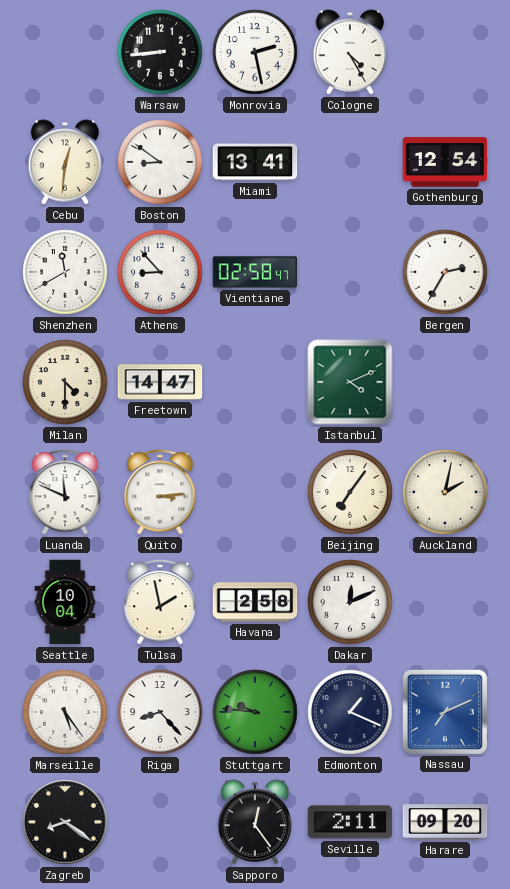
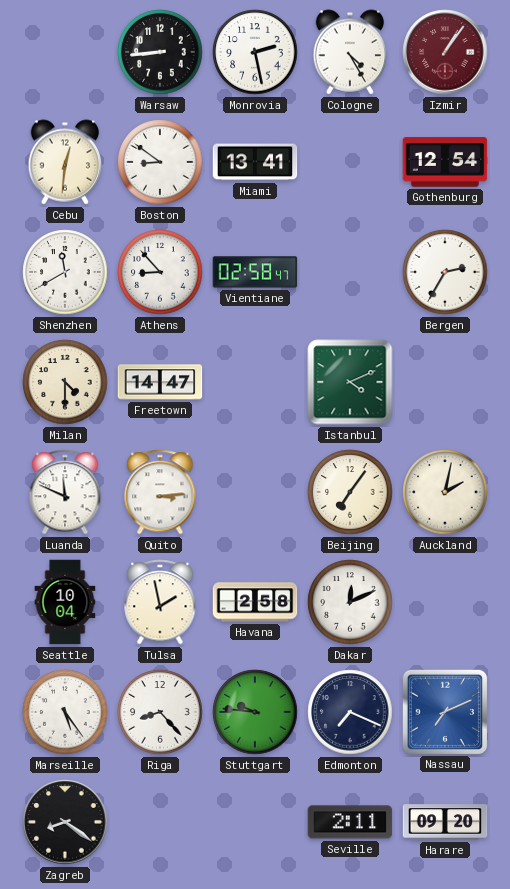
Izmir: none -> 1:06 (445, 52)
Edmonton: 1:19 -> 7:19 (350, 712)
Sapporo: 12:24 -> none (255, 822)
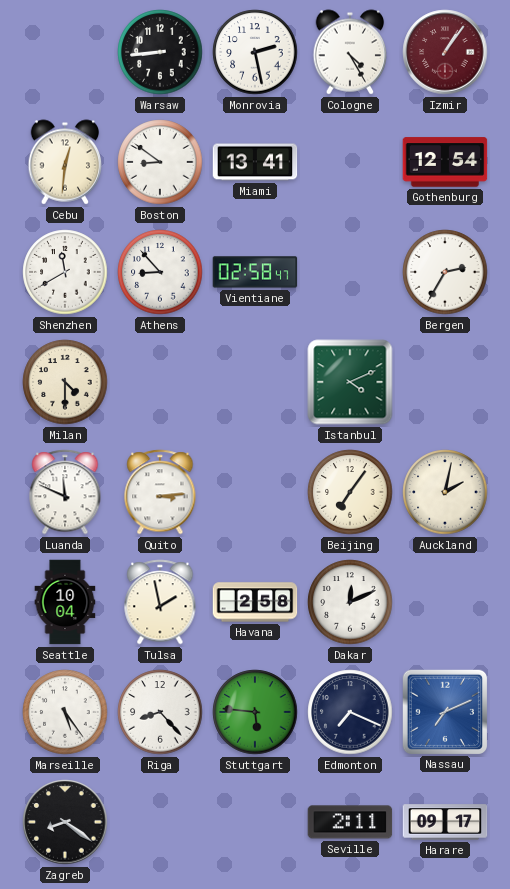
Freetown: 14:47 -> none (160, 382)
Stuttgart: 9:46 -> 5:46 (255, 712)
Harare: 09:20 -> 09:17 (445, 822)
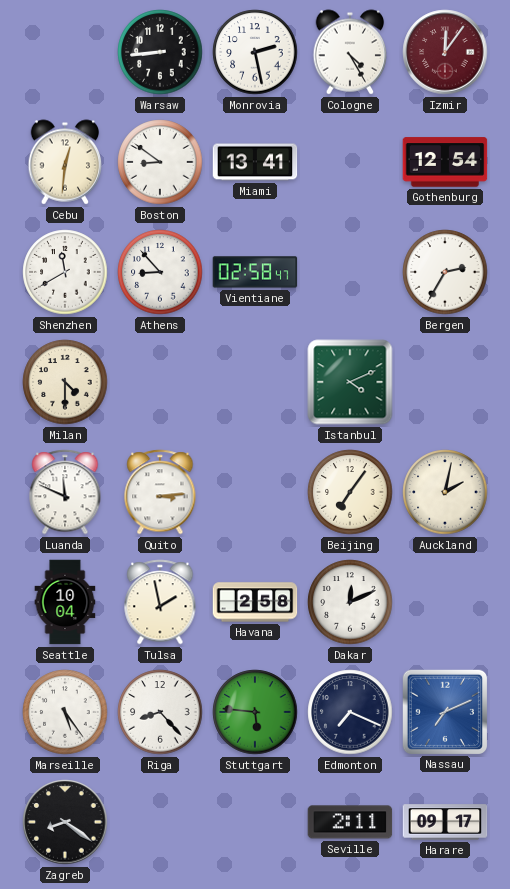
Izmir: 1:06 -> 12:06 (445, 52)
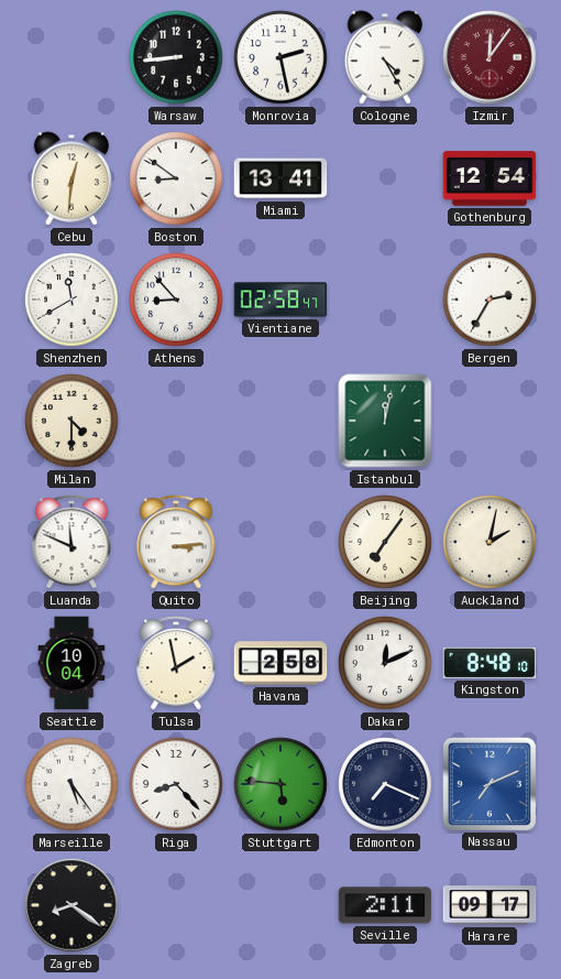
Istanbul: 4:11 -> 12:02 (385, 421)
Kingston: none -> 8:48 (490, 663)
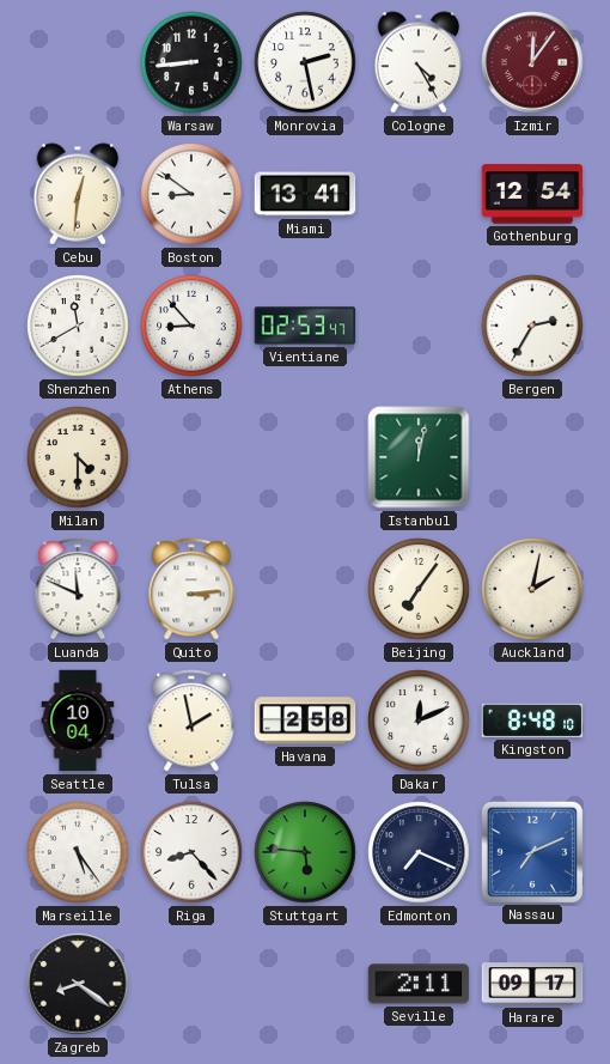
Vientiane: 02:58 -> 02:53 (305, 326)
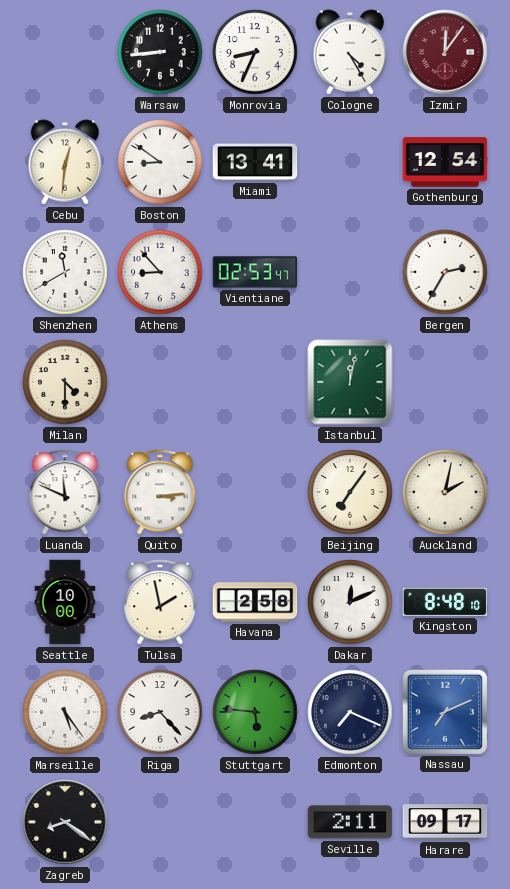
Monrovia: 2:28 -> 8:34 (255, 52)
Seattle: 10:04 -> 10:00 (65, 602)
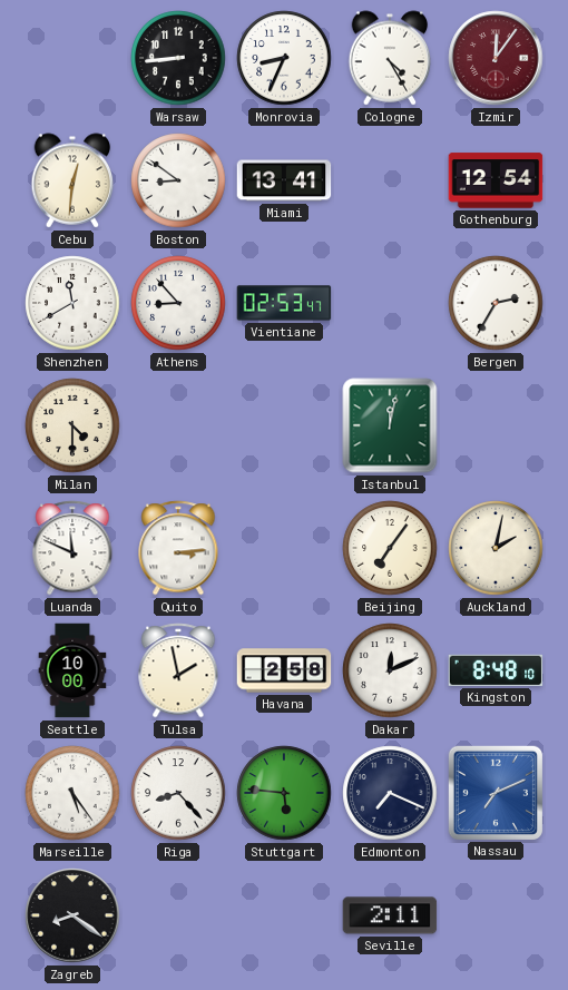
Harare: 09:17 -> none (445, 822)
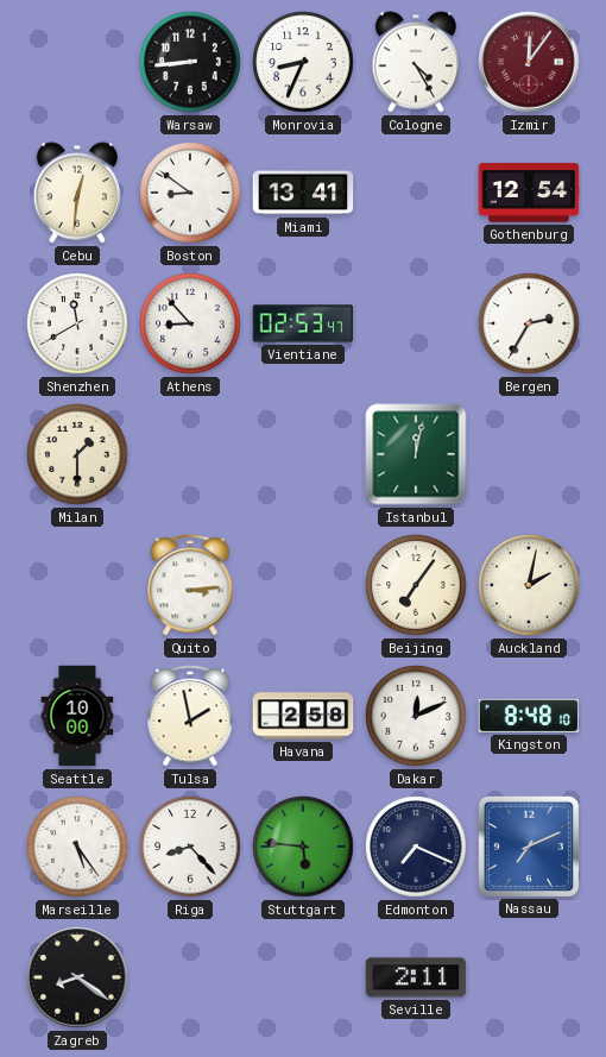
Milan: 4:30 -> 1:30 (77, 454)
Luanda: 11:49 -> none (72, 548)
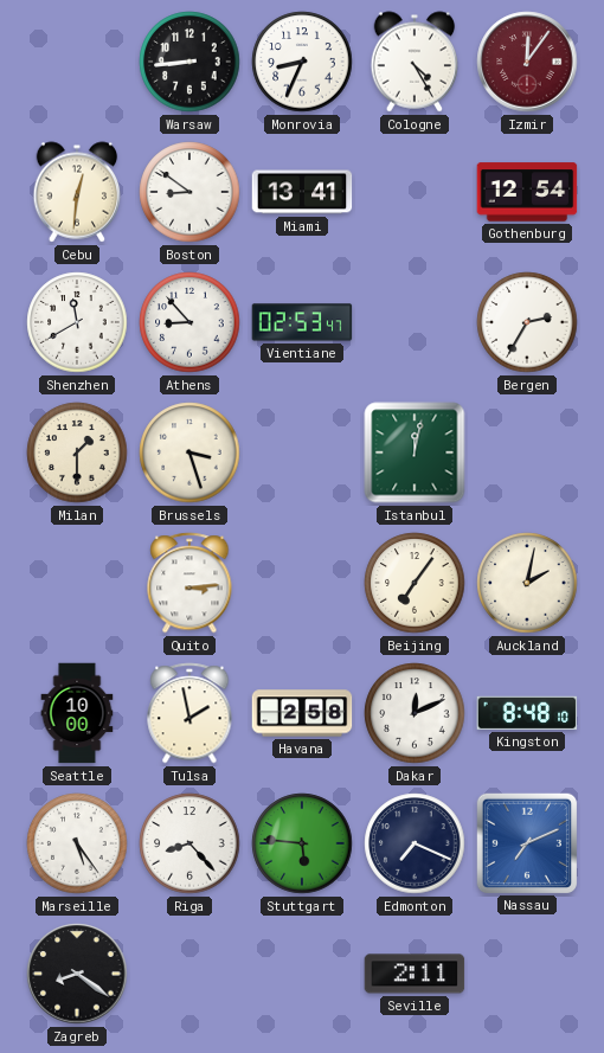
Brussels: none -> 3:27 (189, 452)
